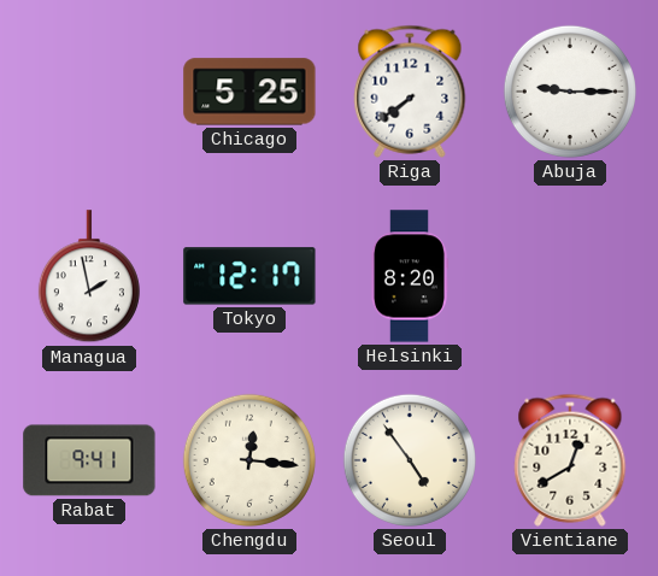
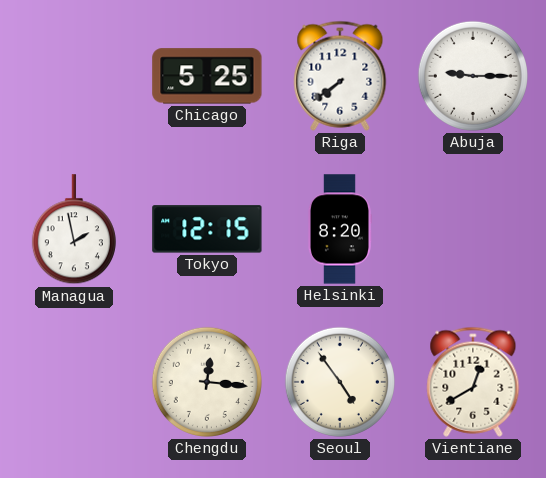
Tokyo: 12:17 -> 12:15 (207, 229)
Rabat: 9:41 -> none (89, 460)
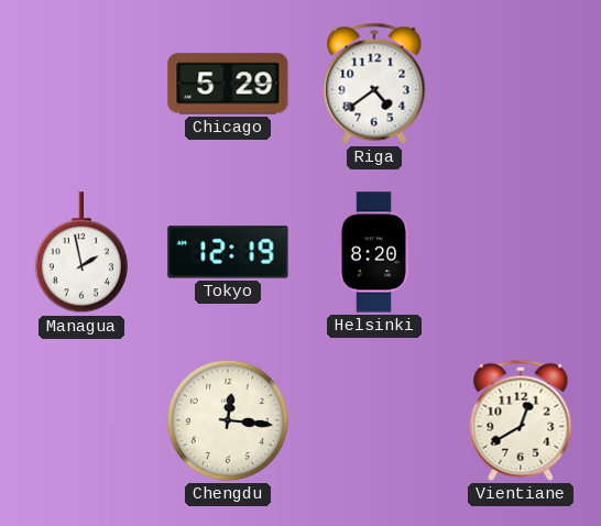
Chicago: 5:25 -> 5:29 (228, 84)
Riga: 7:39 -> 4:39 (374, 84)
Abuja: 9:15 -> none (473, 76)
Tokyo: 12:15 -> 12:19 (228, 252)
Seoul: 4:54 -> none (340, 382)
